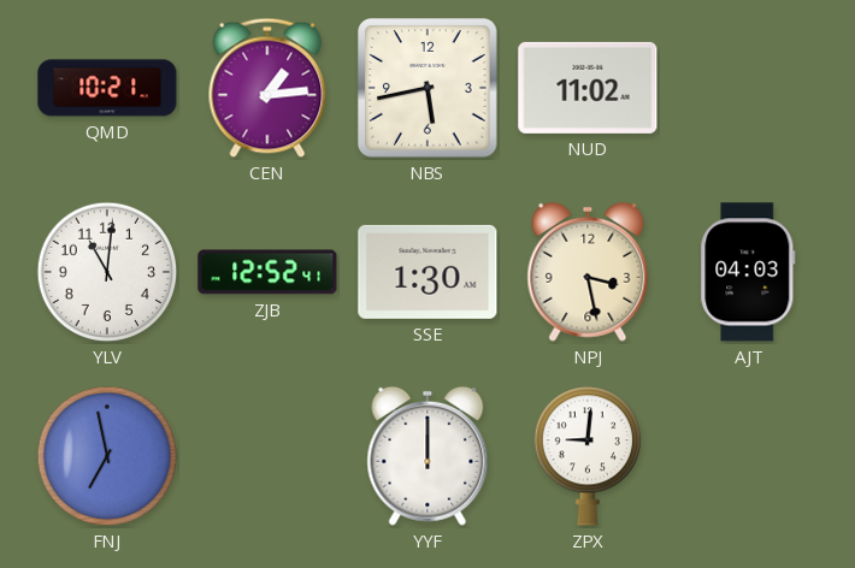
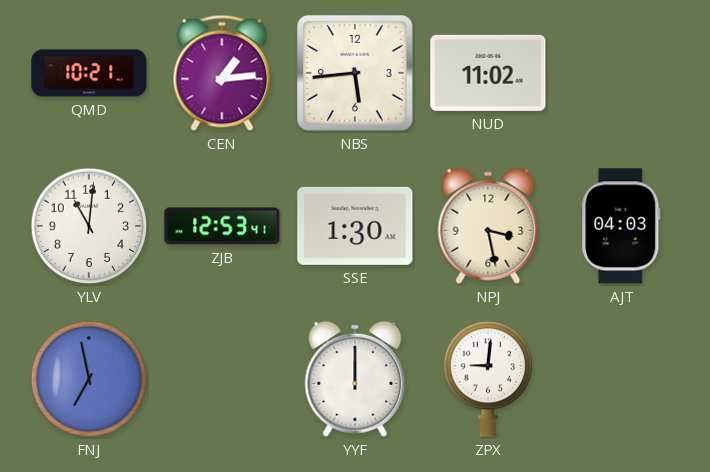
NBS: 5:43 -> 5:44 (355, 73)
ZJB: 12:52 -> 12:53 (222, 226)
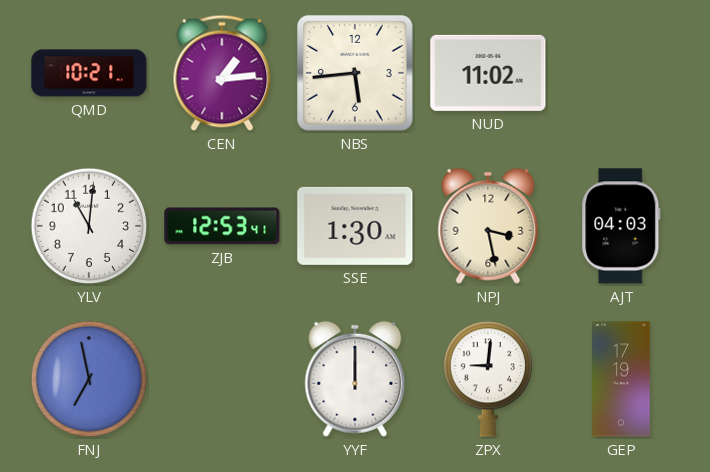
GEP: none -> 17:19 (621, 379)
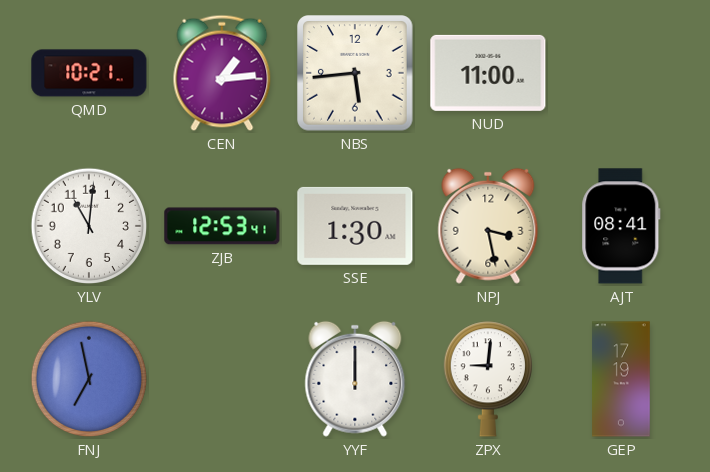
NUD: 11:02 -> 11:00 (488, 73)
AJT: 04:03 -> 08:41 (621, 226)
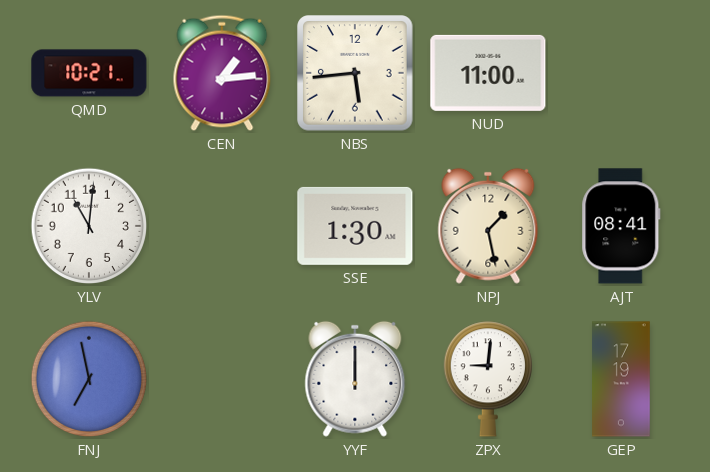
ZJB: 12:53 -> none (222, 226)
NPJ: 3:28 -> 1:28 (488, 226)
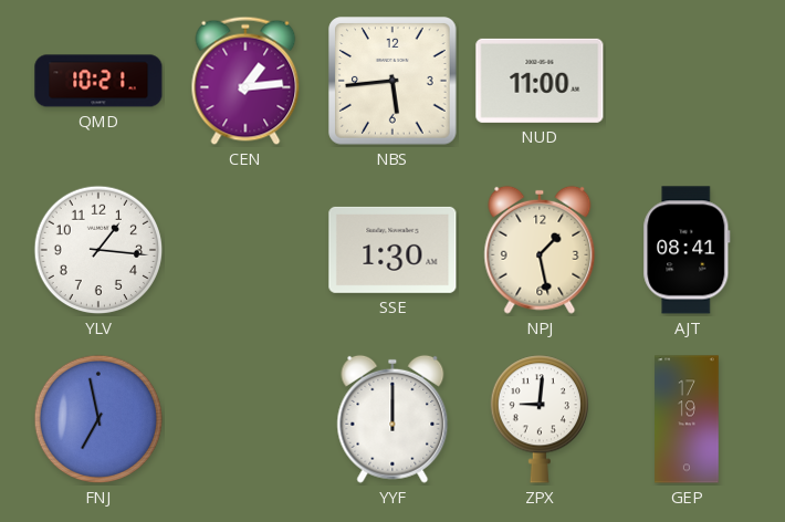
YLV: 11:01 -> 1:16 (98, 250)
